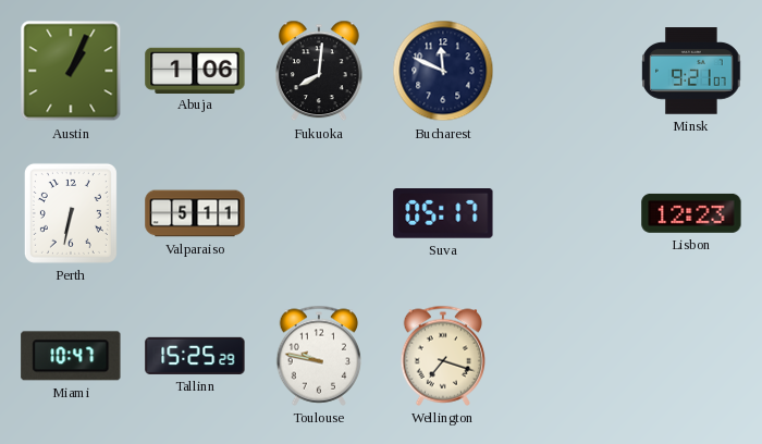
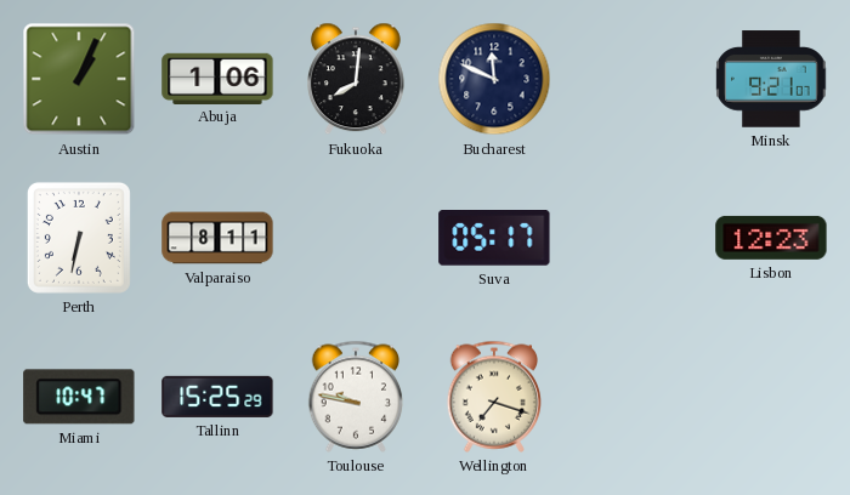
Valparaiso: 5:11 -> 8:11 (217, 238)
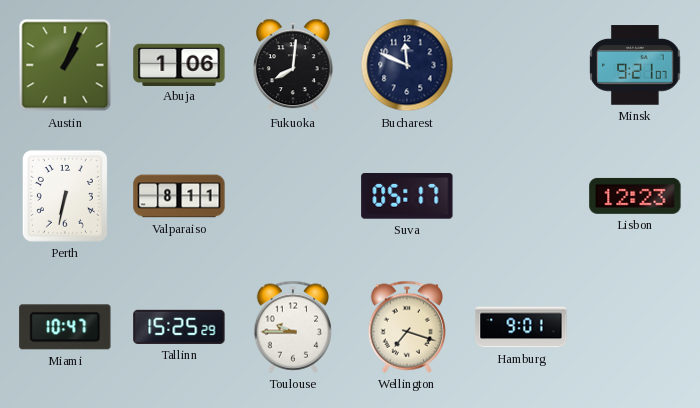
Toulouse: 9:47 -> 9:45 (293, 327)
Hamburg: none -> 9:01 (521, 327)
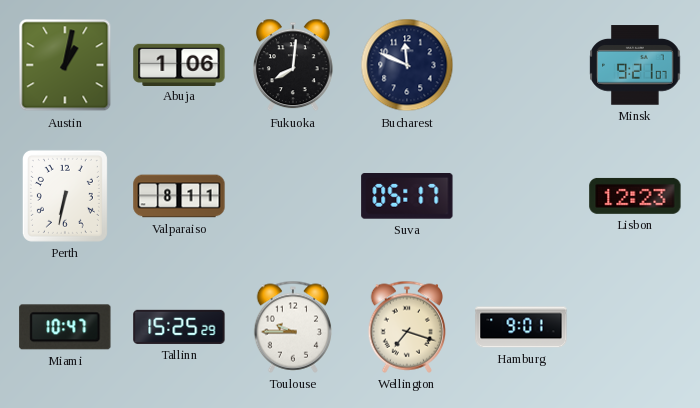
Austin: 1:04 -> 1:02 (65, 65)
